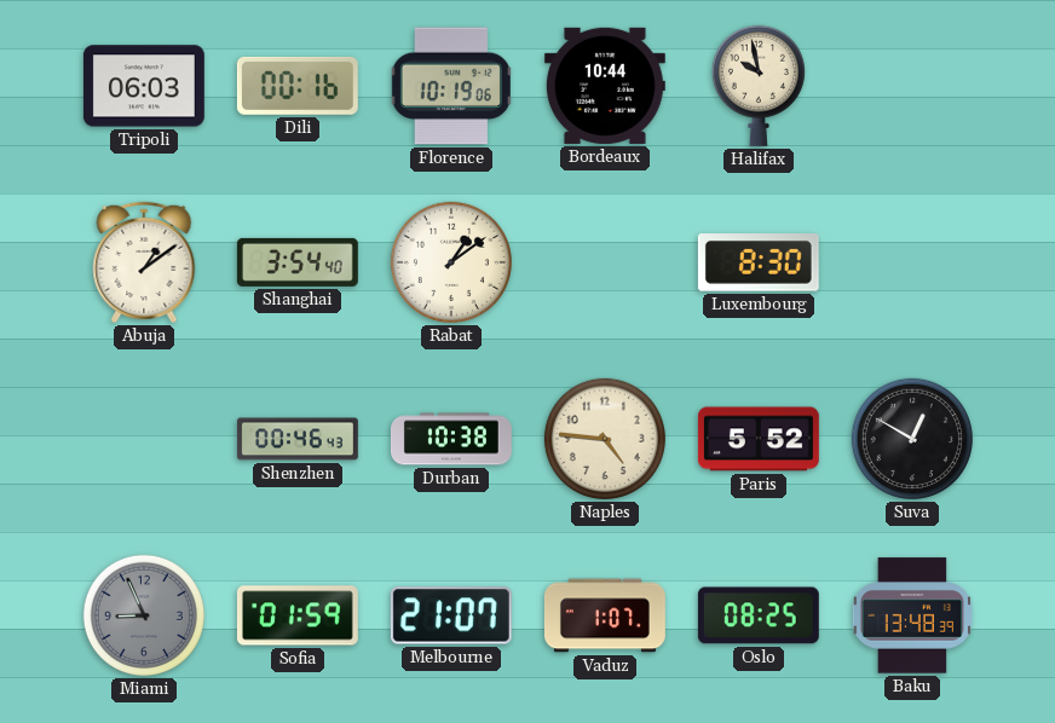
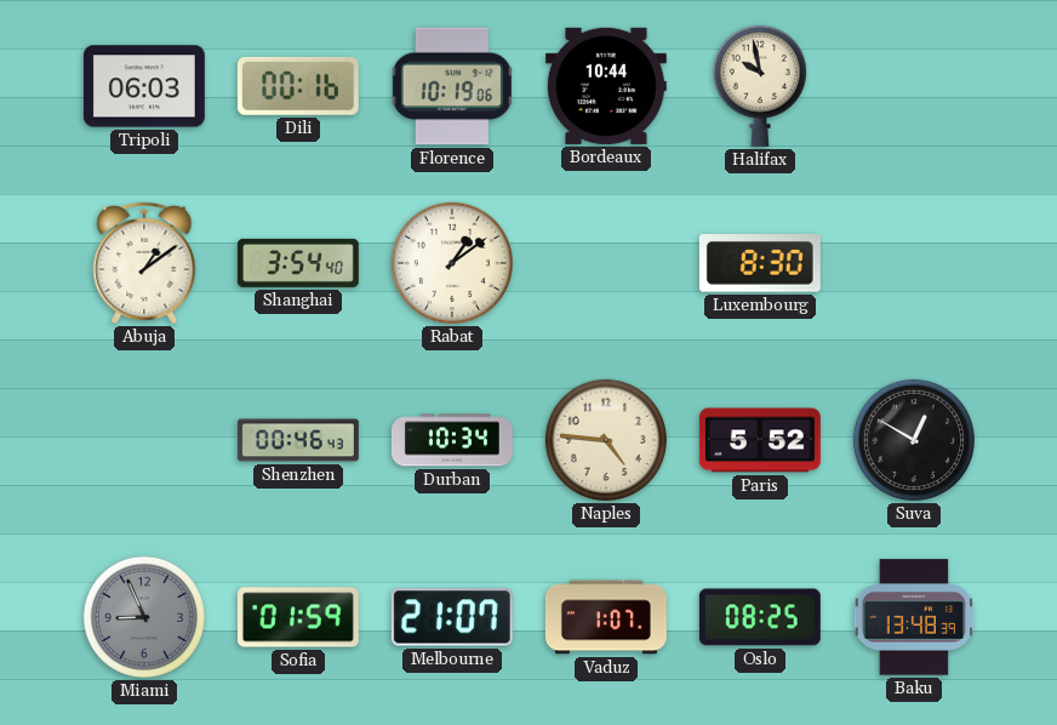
Durban: 10:38 -> 10:34 (452, 440)
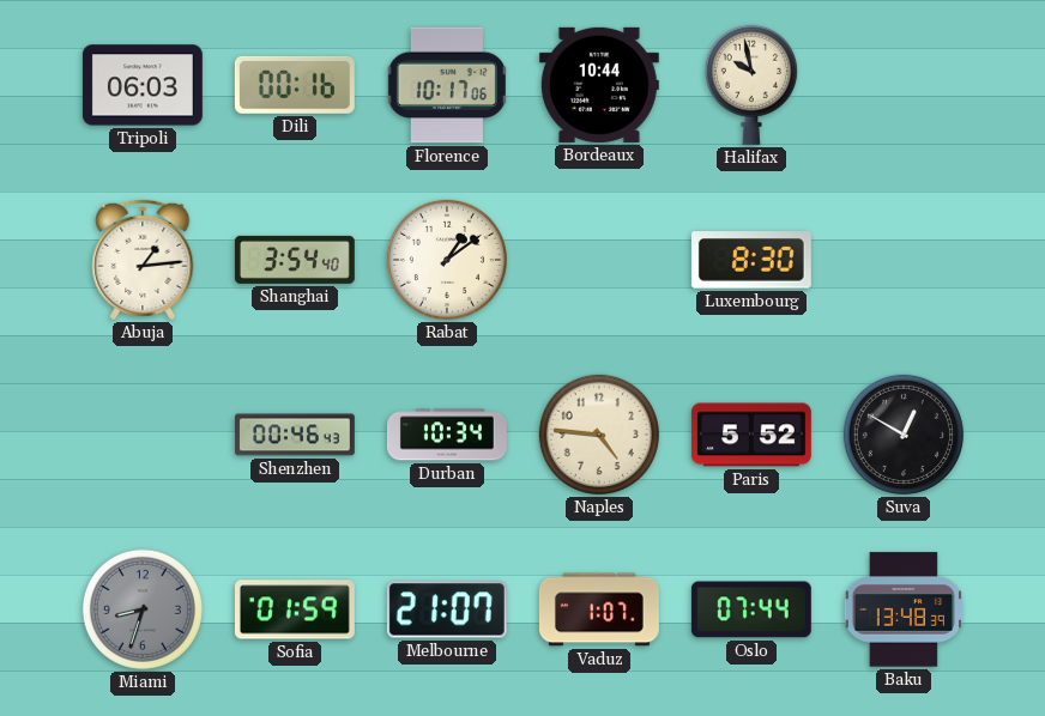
Florence: 10:19 -> 10:17 (447, 85)
Abuja: 1:09 -> 1:14 (143, 260)
Miami: 8:56 -> 8:33 (143, 609)
Oslo: 08:25 -> 07:44 (751, 609)
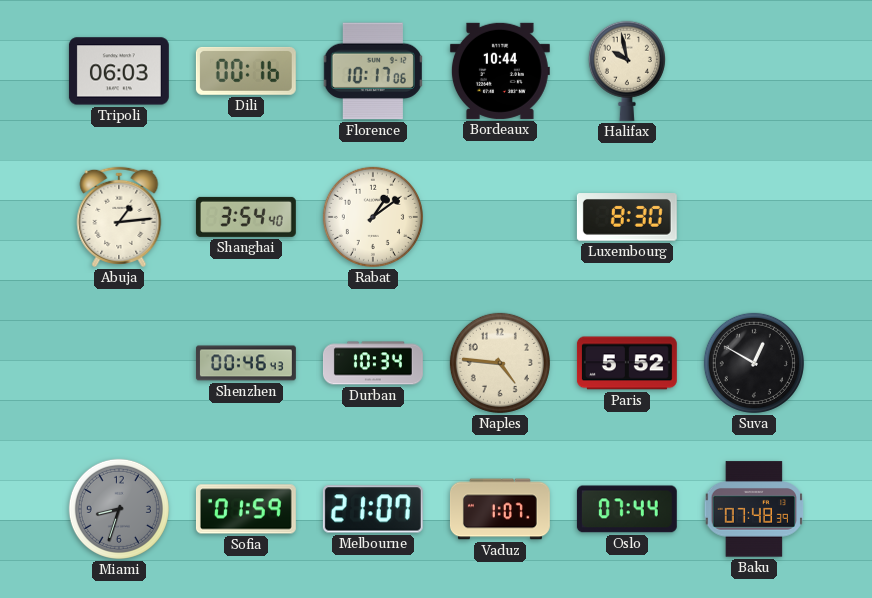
Baku: 13:48 -> 07:48 (754, 509)
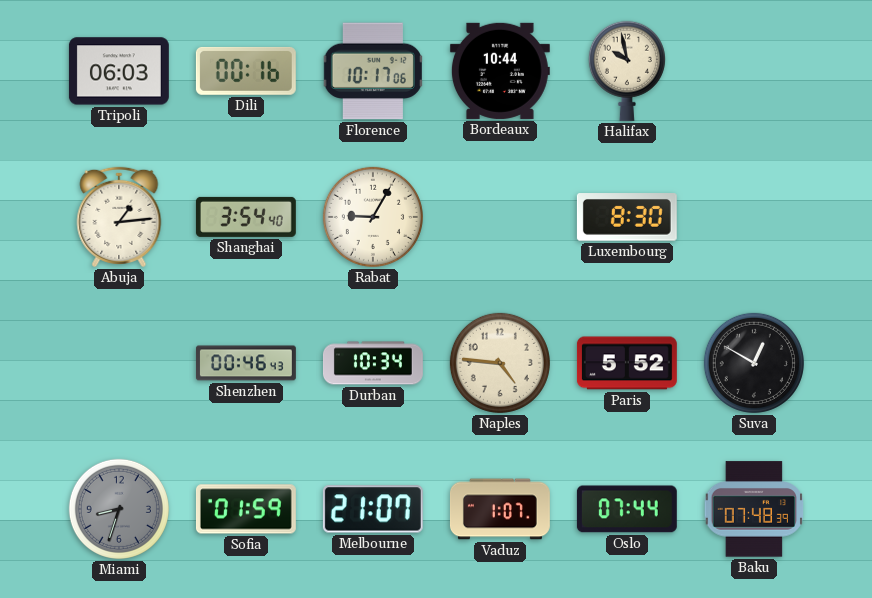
Rabat: 1:09 -> 9:05 (373, 217)
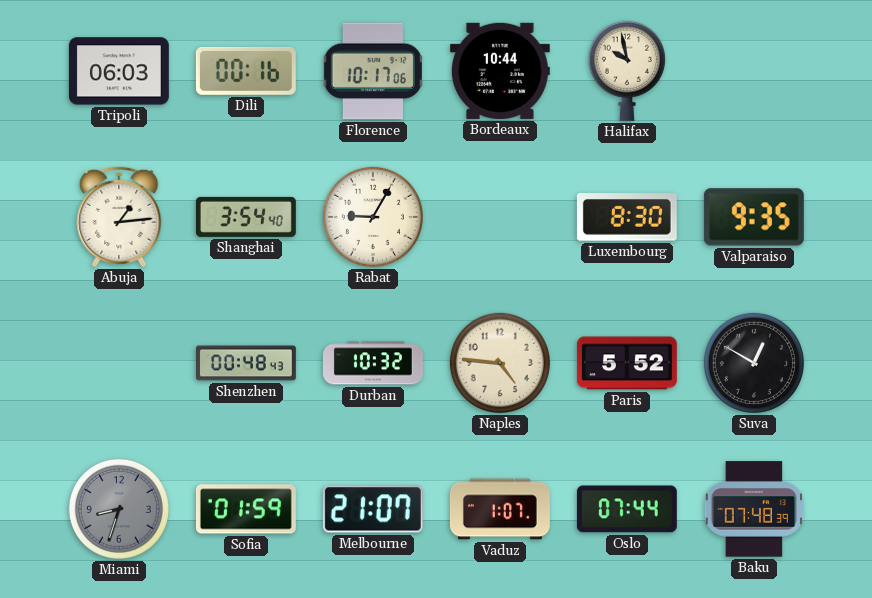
Valparaiso: none -> 9:35 (754, 217)
Shenzhen: 00:46 -> 00:48 (246, 363)
Durban: 10:34 -> 10:32 (373, 363)
